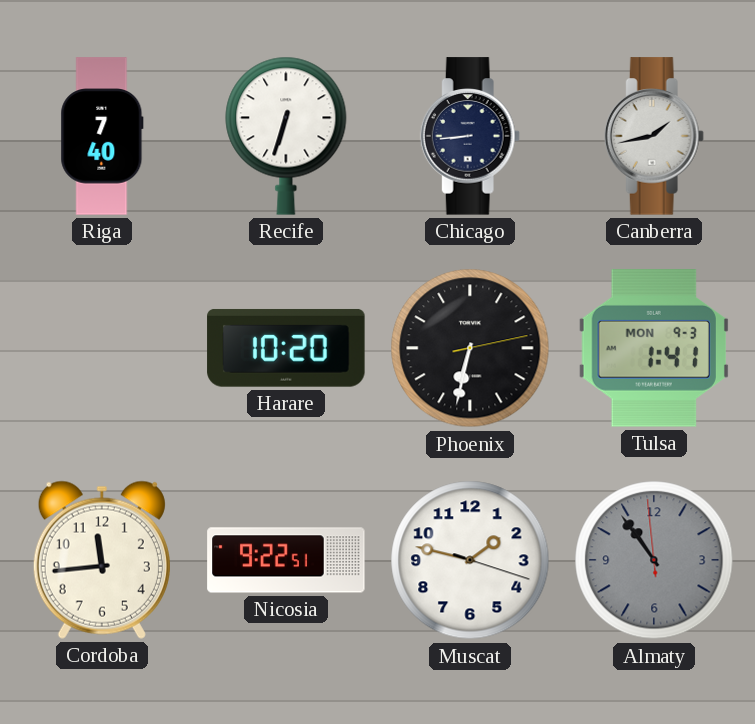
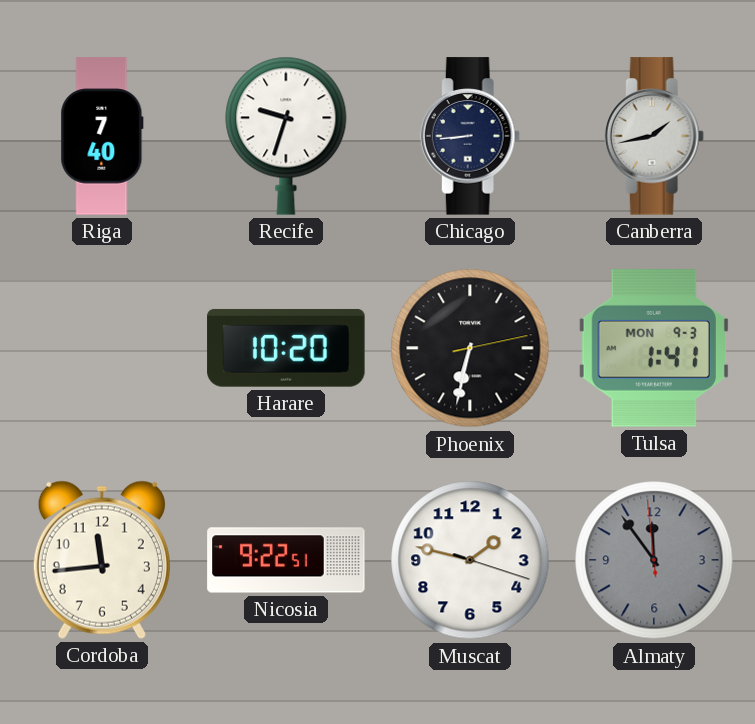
Recife: 6:33 -> 9:33 (286, 136)
Almaty: 10:53 -> 11:53 (654, 560)
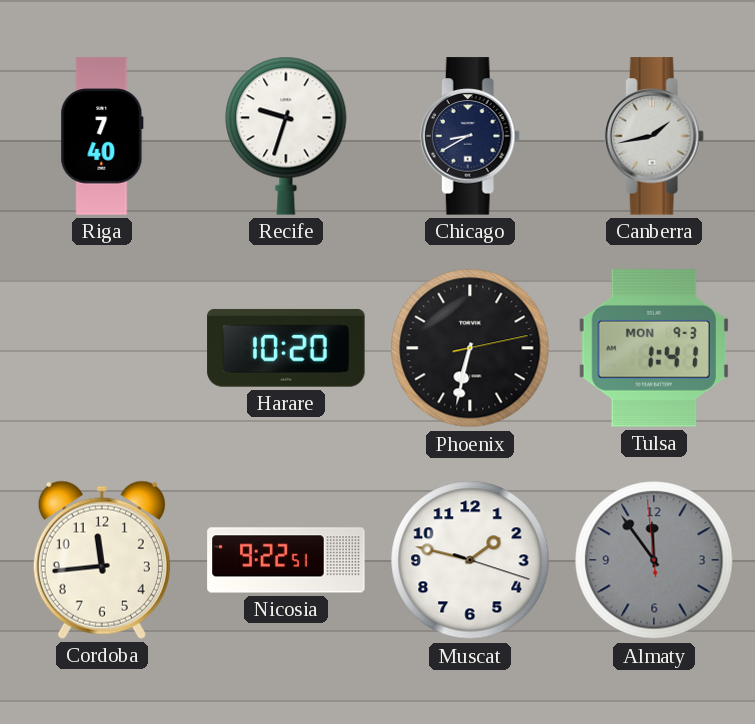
Chicago: 8:44 -> 8:40 (470, 136)
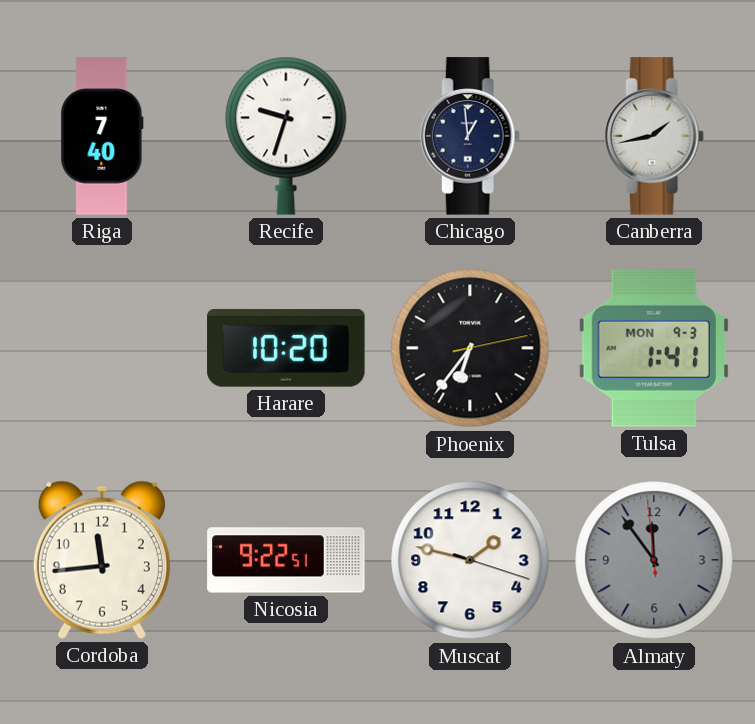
Chicago: 8:40 -> 12:59 (470, 136)
Phoenix: 6:32 -> 6:36 (470, 348)
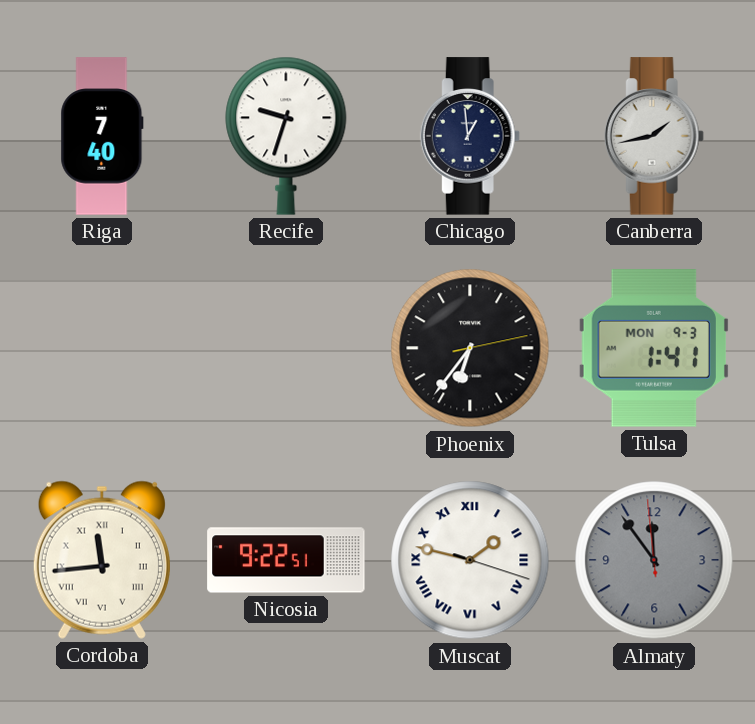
Harare: 10:20 -> none (286, 348)
Cordoba numerals: Arabic -> Roman (102, 560)
Muscat numerals: Arabic -> Roman (470, 560)
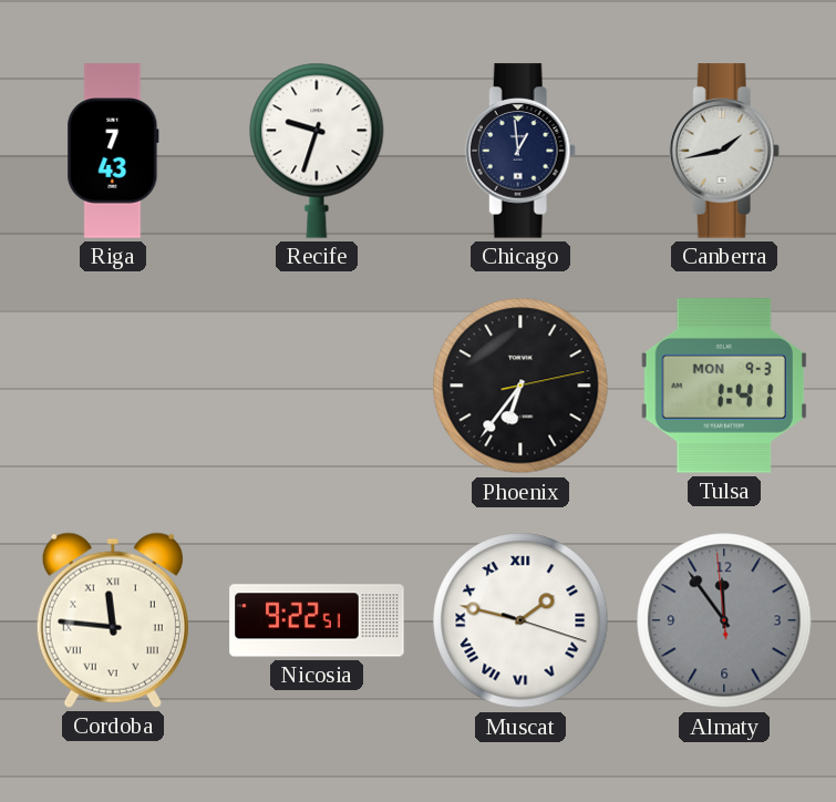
Riga: 7:40 -> 7:43 (113, 151)
Cordoba: 11:44 -> 11:46 (113, 620)
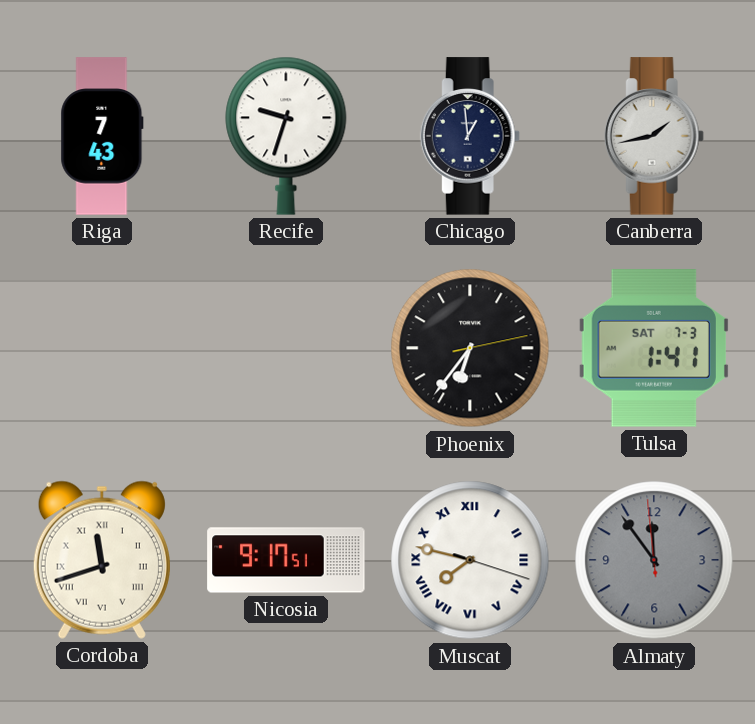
Tulsa date: MON 9-3 -> SAT 7-3 (654, 348)
Cordoba: 11:46 -> 11:42 (102, 560)
Nicosia: 9:22 -> 9:17 (286, 560)
Muscat: 1:47 -> 7:47 (470, 560)
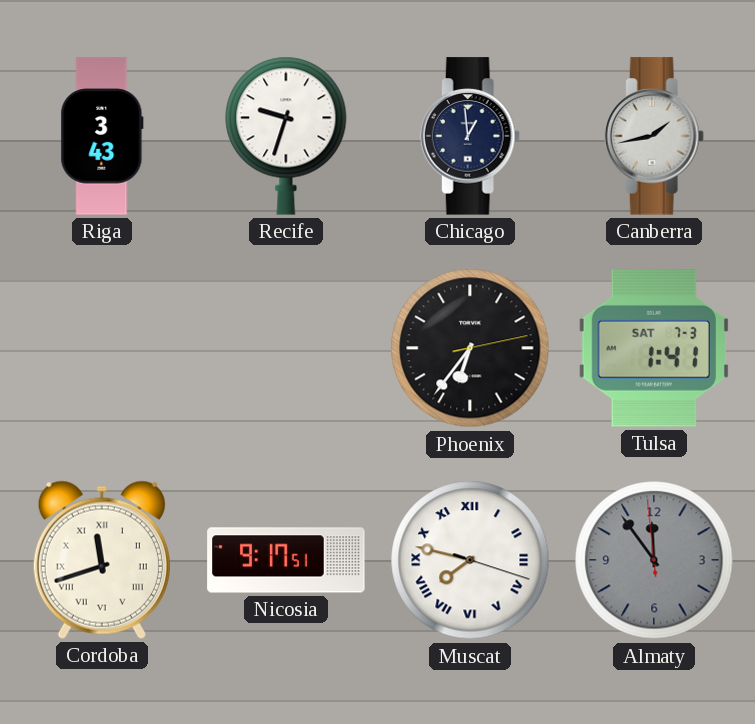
Riga: 7:43 -> 3:43 (102, 136)
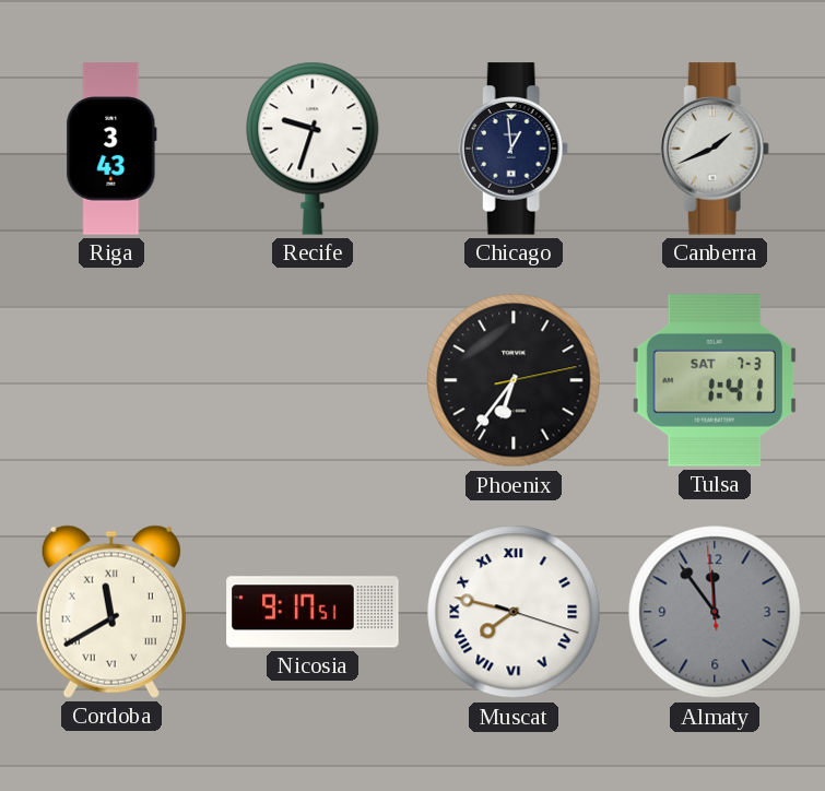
Canberra: 1:43 -> 1:41 (715, 149)
Cordoba: 11:42 -> 11:40 (111, 612)
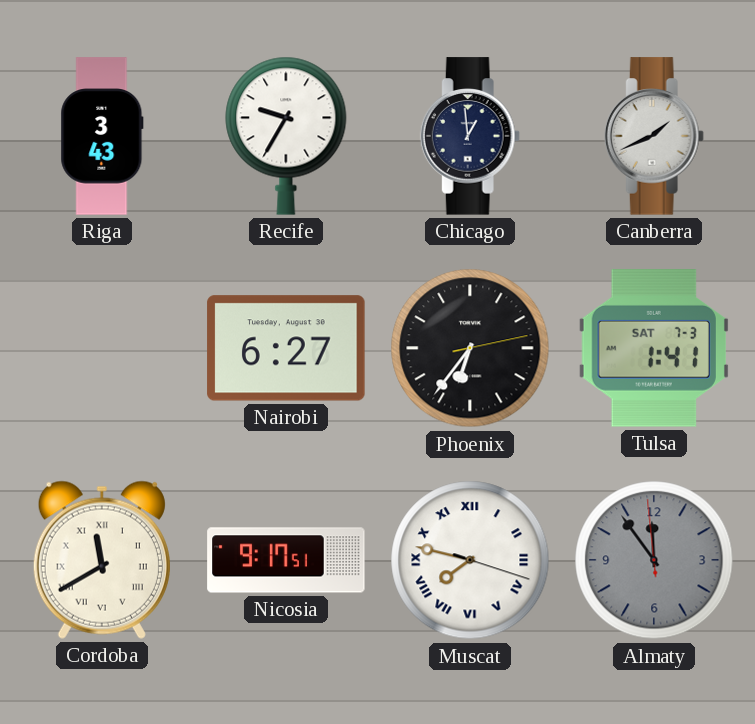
Recife: 9:33 -> 9:35 (286, 136)
Nairobi: none -> 6:27 (286, 348)
